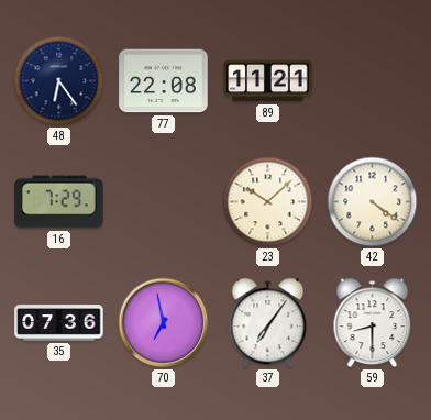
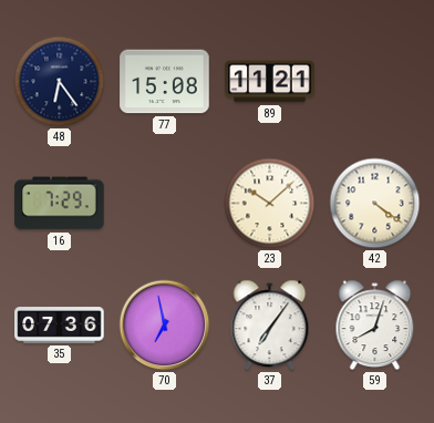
77: 22:08 -> 15:08 (165, 82)
59: 8:30 -> 8:03 (375, 326)
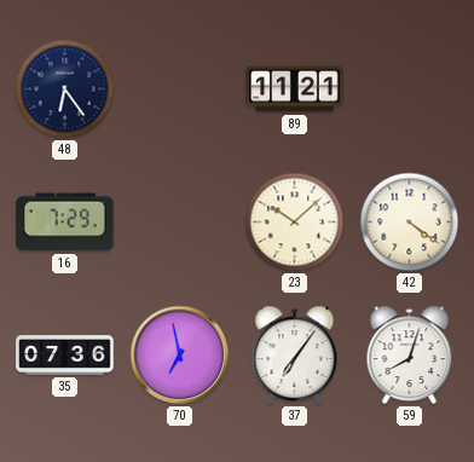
77: 15:08 -> none (165, 82)
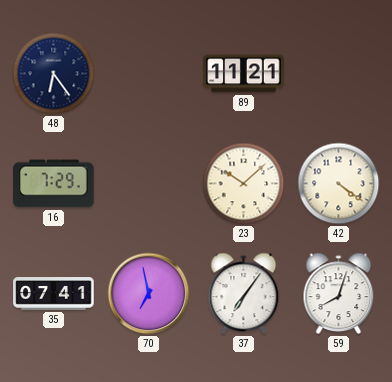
35: 07:36 -> 07:41 (54, 294)
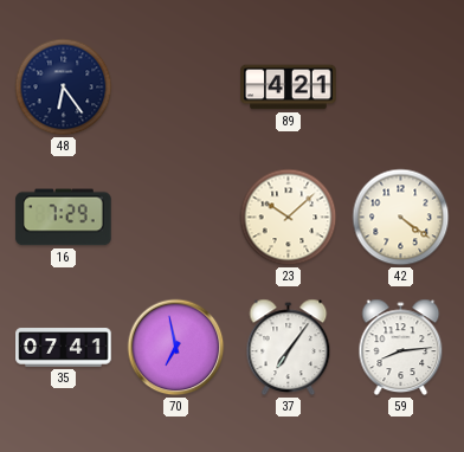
89: 11:21 -> 4:21 (289, 88)
59: 8:03 -> 8:14 (401, 348)
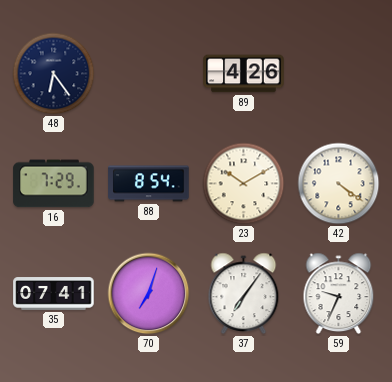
89: 4:21 -> 4:26 (244, 74)
88: none -> 8:54 (149, 184)
23: 10:08 -> 10:10 (244, 184)
70: 6:58 -> 7:03 (149, 294)
59: 8:14 -> 9:34 (339, 294)
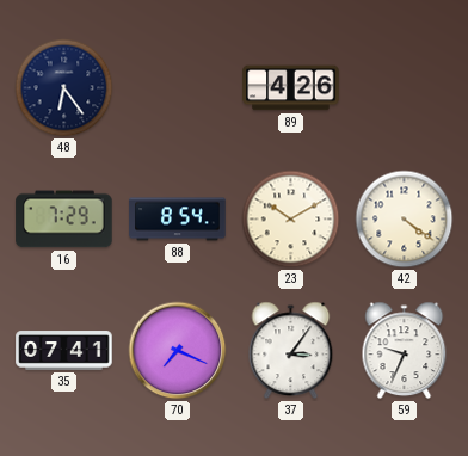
70: 7:03 -> 7:19 (178, 351)
37: 7:06 -> 3:06 (291, 351)
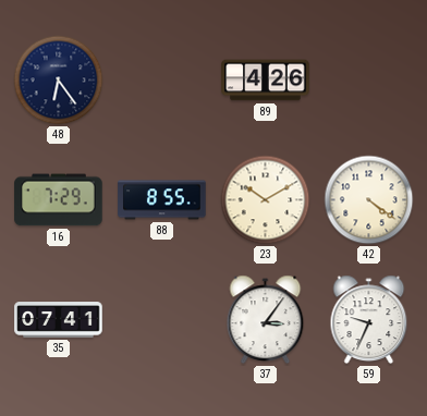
88: 8:54 -> 8:55 (162, 200)
70: 7:19 -> none (178, 351)
